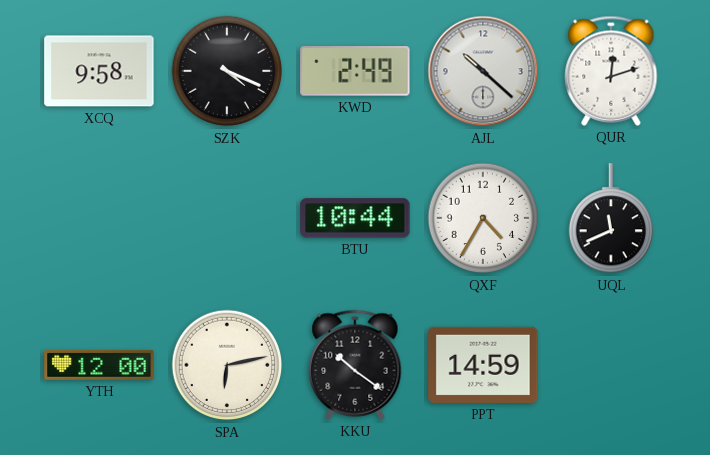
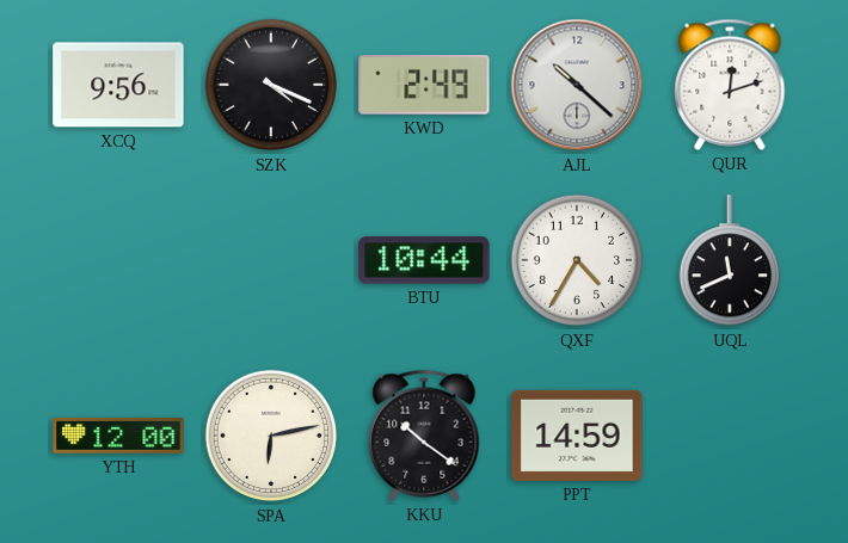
XCQ: 9:58 -> 9:56 (118, 85)
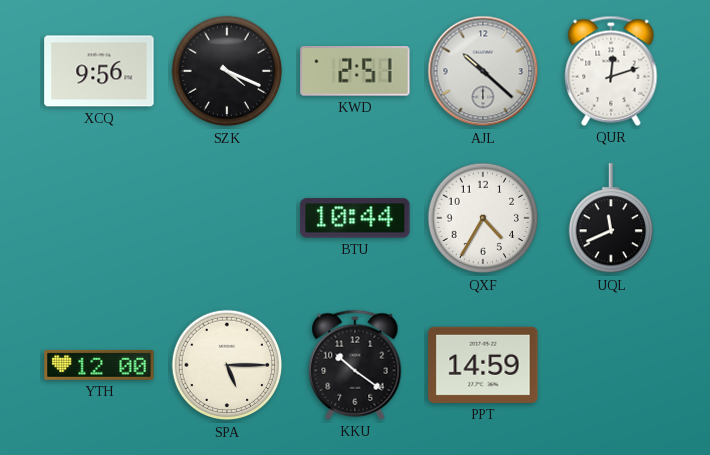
KWD: 2:49 -> 2:51 (355, 71)
SPA: 6:13 -> 5:15 (227, 365)
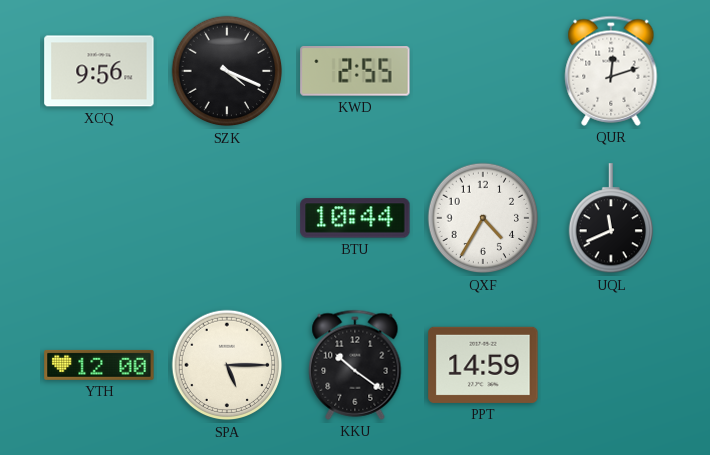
KWD: 2:51 -> 2:55 (355, 71)
AJL: 10:22 -> none (483, 71)
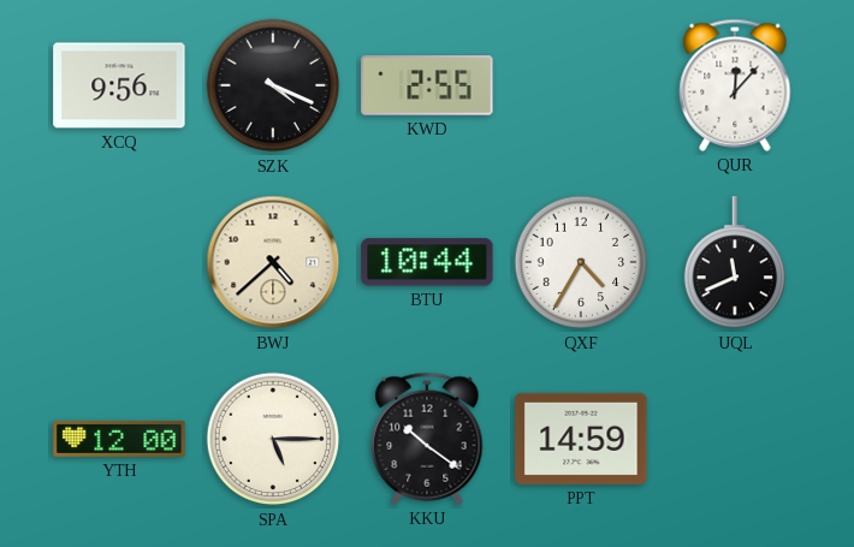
QUR: 12:12 -> 12:07 (735, 85)
BWJ: none -> 4:38 (273, 262)
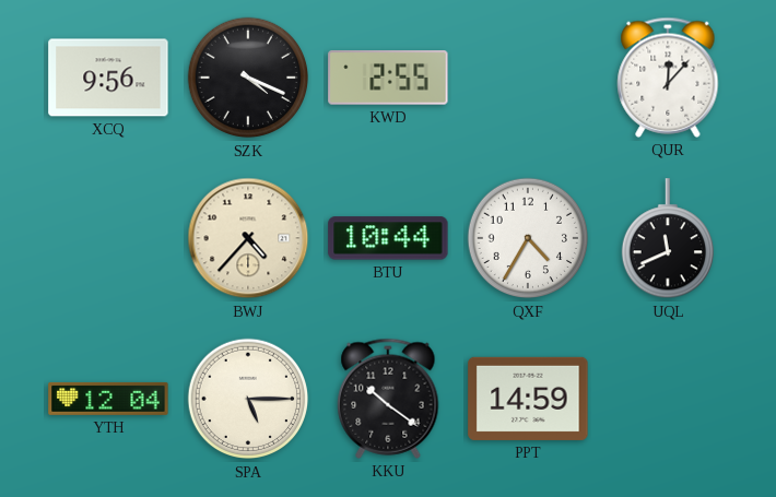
BWJ: 4:38 -> 4:37 (248, 238)
YTH: 12:00 -> 12:04 (108, 399)
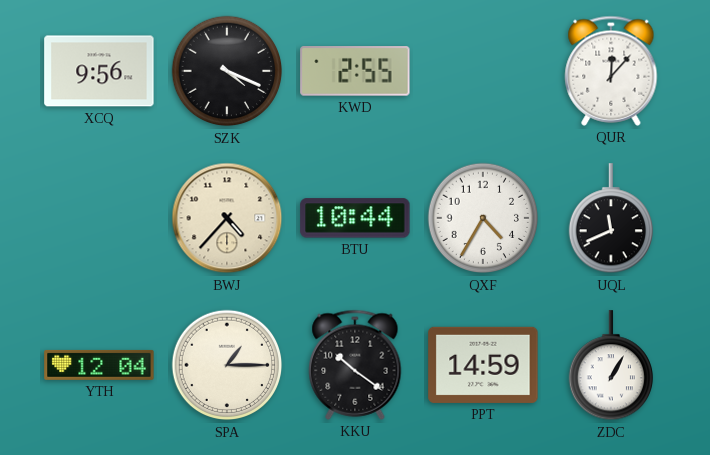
SPA: 5:15 -> 1:15 (227, 365)
ZDC: none -> 1:05 (610, 366)
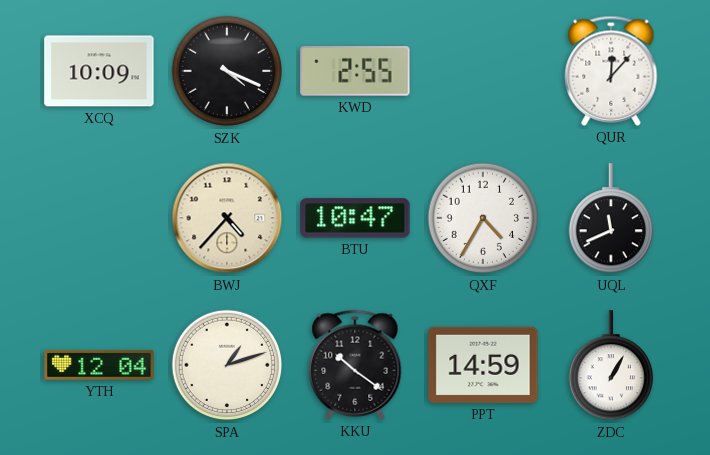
XCQ: 9:56 -> 10:09 (99, 71)
BTU: 10:44 -> 10:47 (355, 218)
SPA: 1:15 -> 1:12 (227, 365)
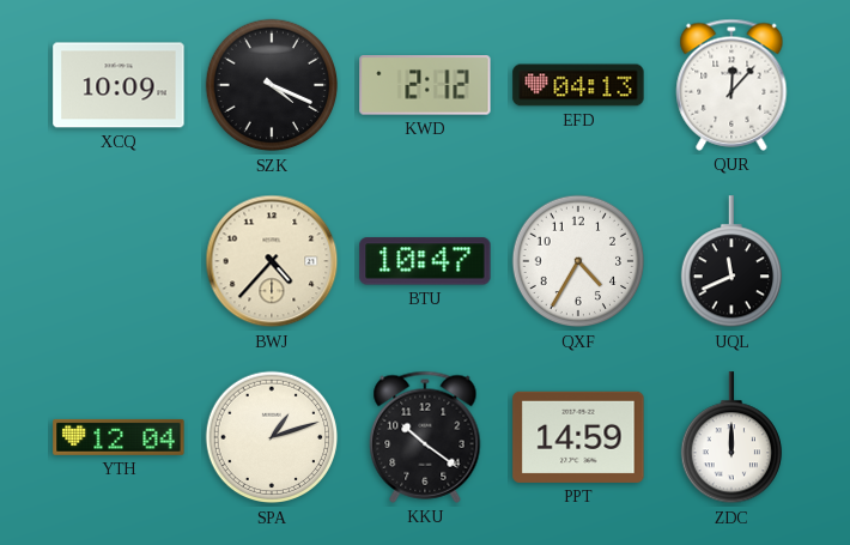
KWD: 2:55 -> 2:12 (425, 85)
EFD: none -> 04:13 (578, 85)
ZDC: 1:05 -> 12:00 (730, 438)
